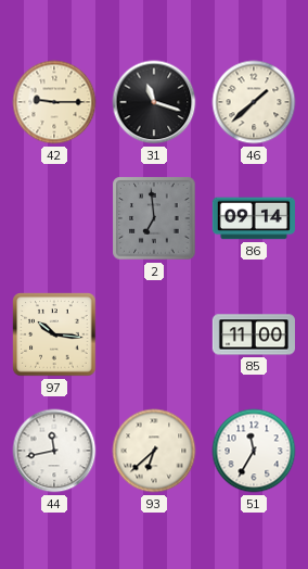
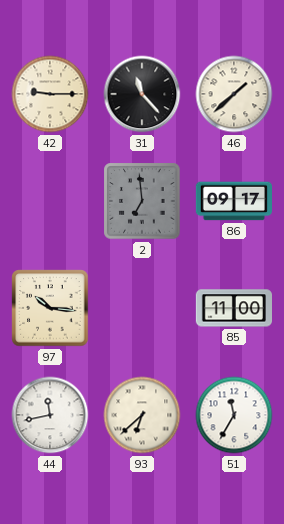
31: 11:18 -> 11:23 (142, 94)
86: 09:14 -> 09:17 (233, 201)
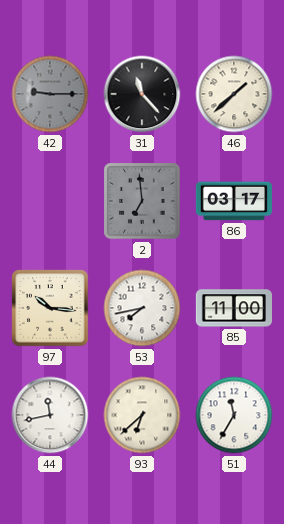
42 dial: cream -> grey (50, 94)
86: 09:17 -> 03:17 (233, 201)
53: none -> 7:43 (142, 308)
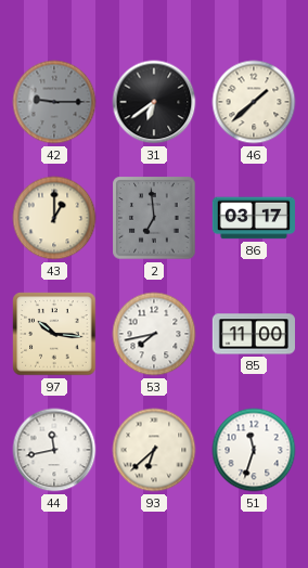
31: 11:23 -> 6:39 (154, 102)
43: none -> 1:00 (54, 218)
51: 11:35 -> 11:33 (254, 450)
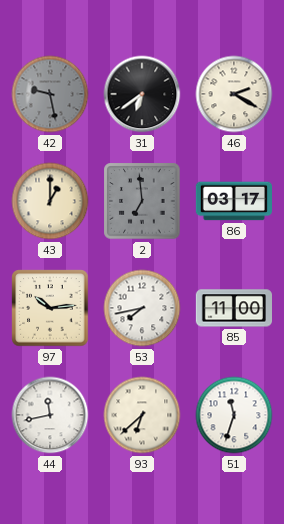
42: 9:15 -> 9:28 (50, 94)
46: 1:38 -> 2:20 (234, 94)
97: 10:16 -> 10:14 (50, 308)
